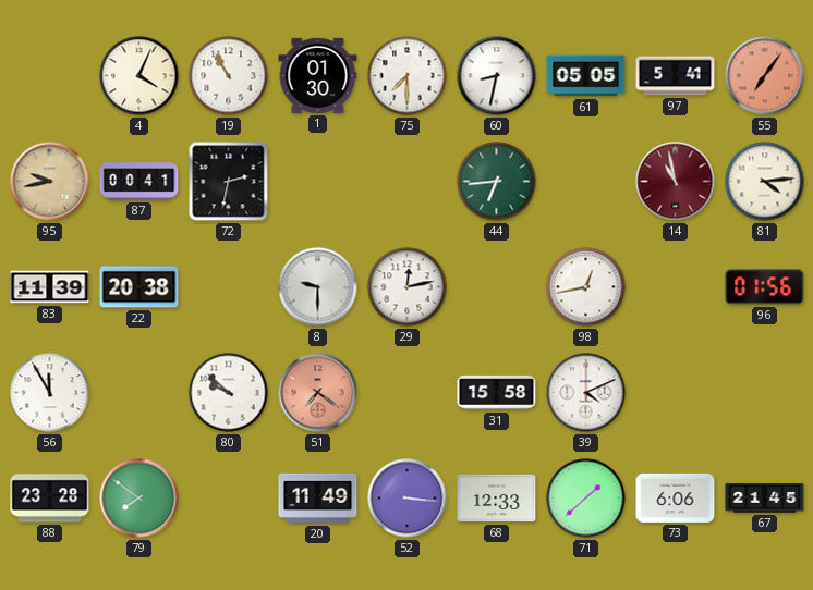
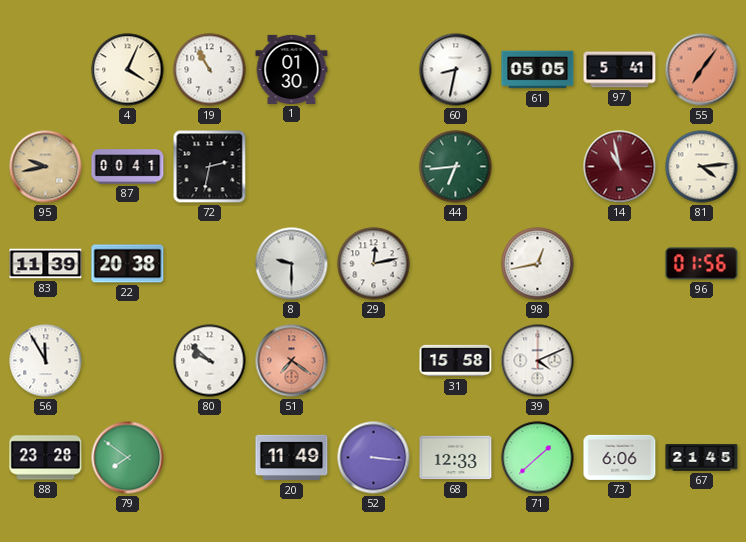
75: 7:30 -> none (408, 76)
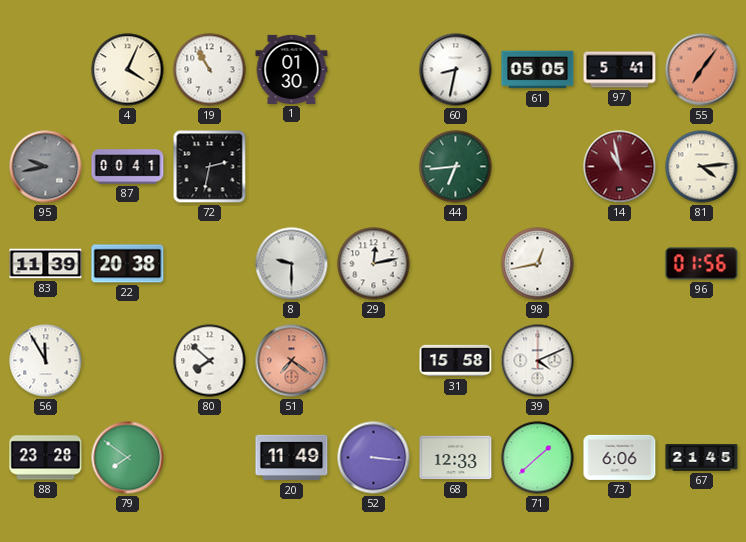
95 dial: champagne -> grey (46, 167)
80: 9:52 -> 7:52 (210, 361)
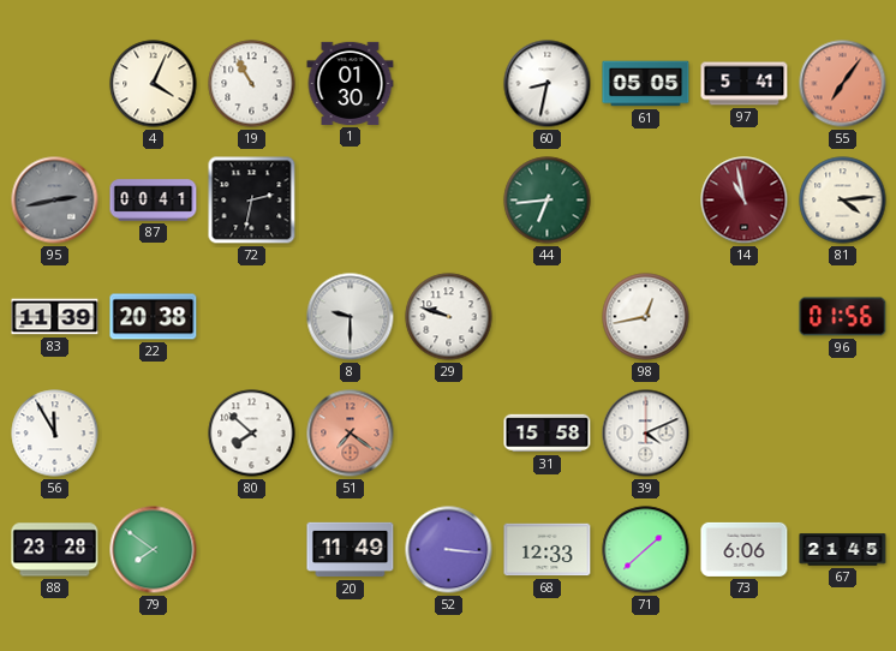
95: 9:43 -> 2:43 (55, 201)
29: 12:13 -> 9:48 (449, 317)
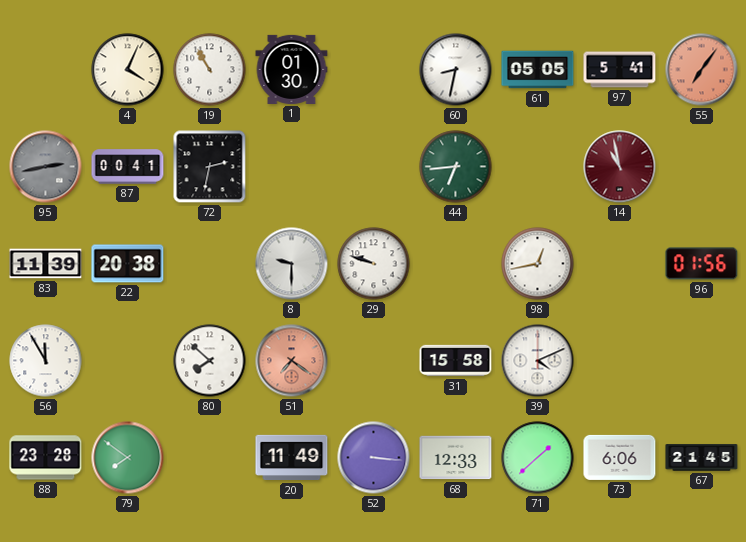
81: 4:14 -> none (843, 201)
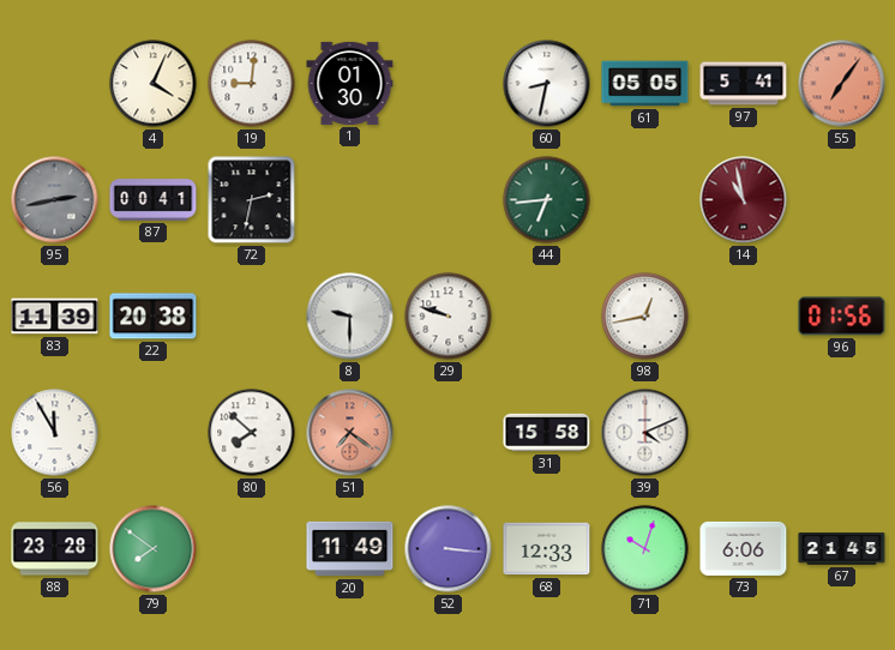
19: 10:55 -> 9:01 (252, 84)
71: 1:38 -> 10:03 (645, 549)
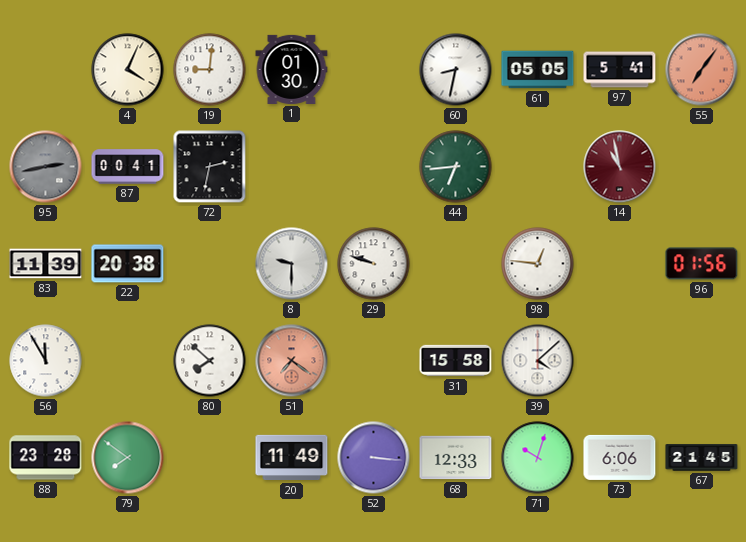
98: 12:43 -> 12:46 (538, 264)
39: 4:11 -> 4:08 (538, 361)
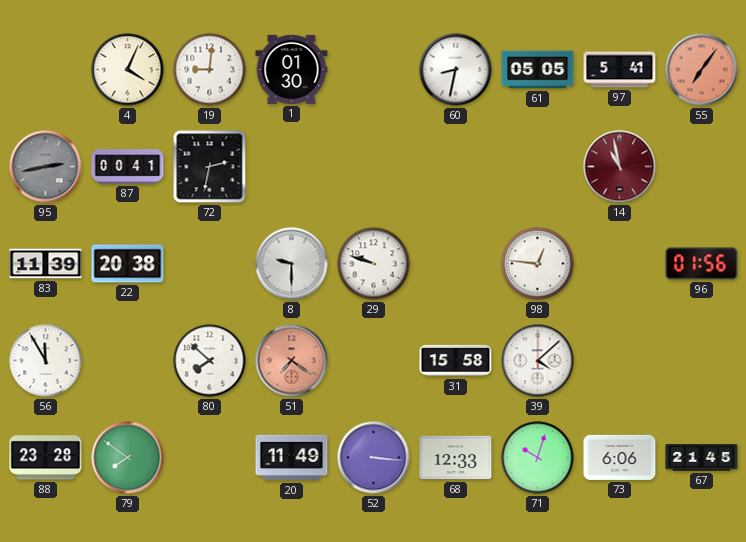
44: 6:44 -> none (456, 167)
